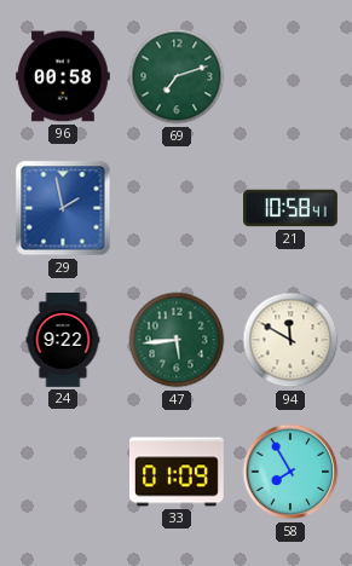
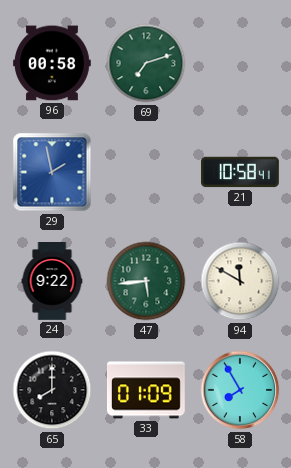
65: none -> 8:00 (52, 390)
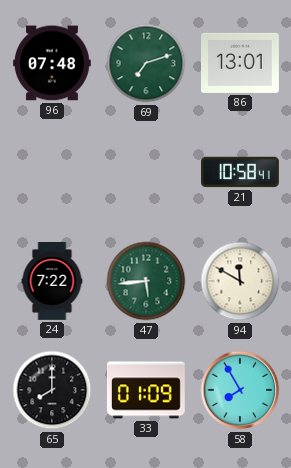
96: 00:58 -> 07:48 (52, 63)
86: none -> 13:01 (241, 63)
29: 1:58 -> none (52, 172)
24: 9:22 -> 7:22 (52, 281)
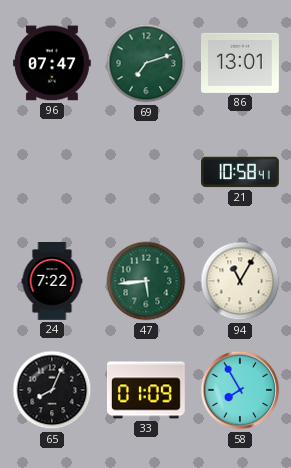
96: 07:48 -> 07:47 (52, 63)
94: 11:50 -> 11:05 (240, 281)
65: 8:00 -> 8:04 (52, 390)
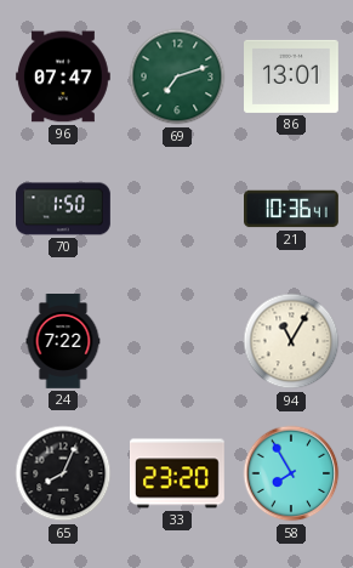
70: none -> 1:50 (64, 209)
21: 10:58 -> 10:36 (292, 209)
47: 5:44 -> none (146, 281)
33: 01:09 -> 23:20 (178, 473)
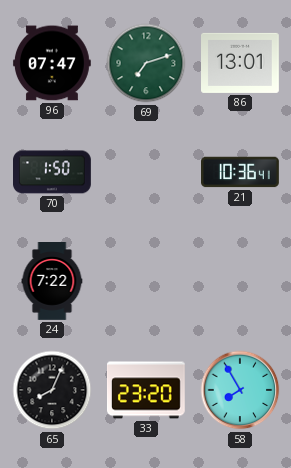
94: 11:05 -> none (291, 341)
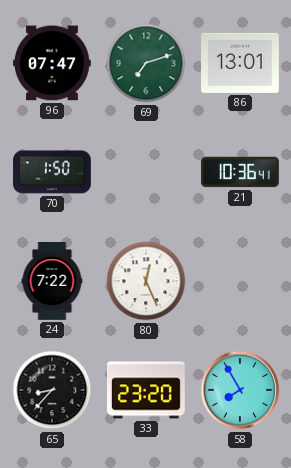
80: none -> 12:26 (146, 281)
65: 8:04 -> 8:37 (52, 390)
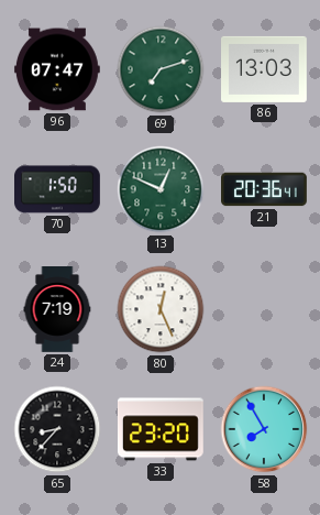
86: 13:01 -> 13:03 (265, 69)
13: none -> 12:49 (161, 189)
21: 10:36 -> 20:36 (265, 189)
24: 7:22 -> 7:19 (57, 309)
